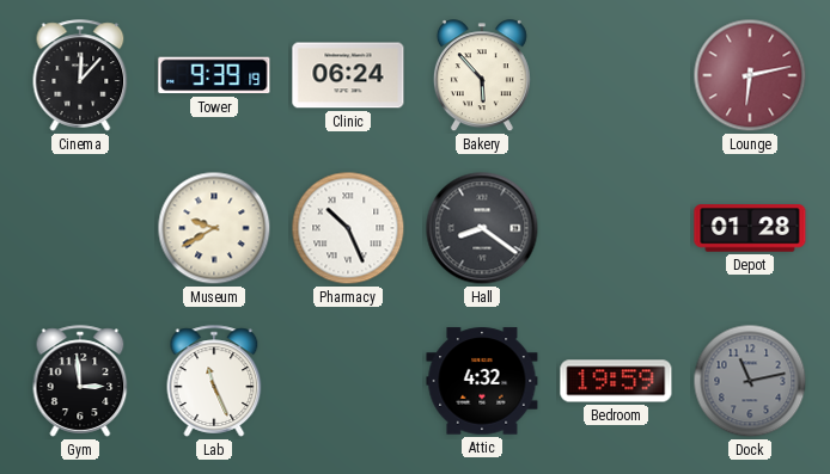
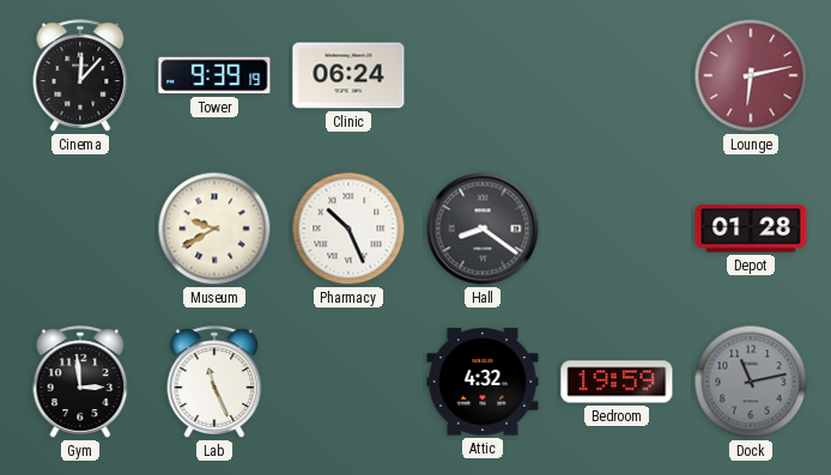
Bakery: 5:53 -> none (482, 76)
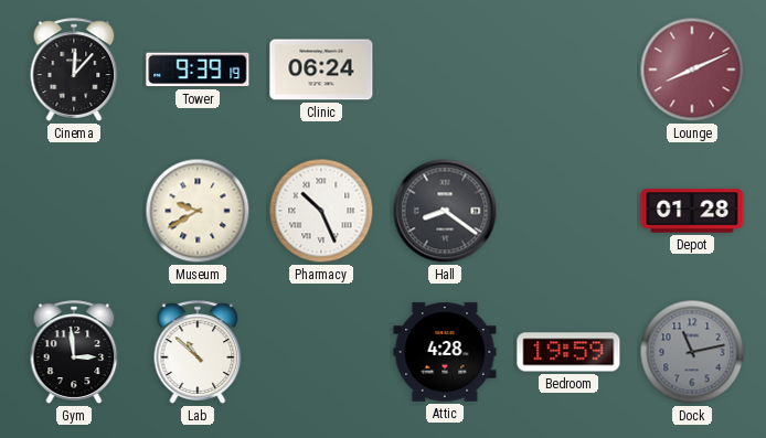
Lounge: 6:13 -> 8:11 (692, 70)
Lab: 11:26 -> 10:52 (198, 352)
Attic: 4:32 -> 4:28 (445, 352)
